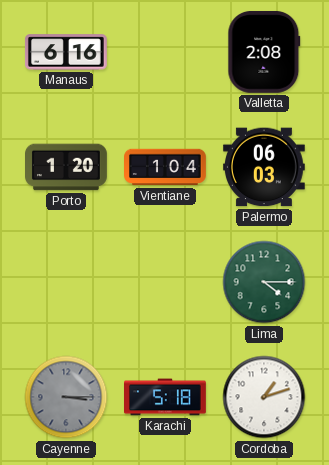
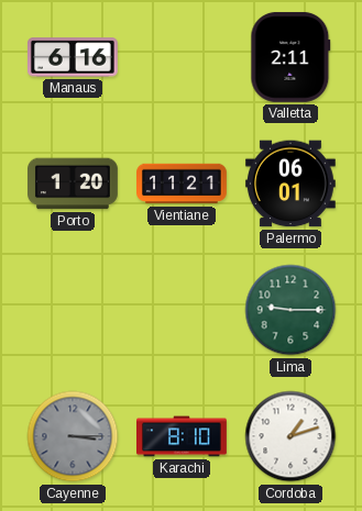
Valletta: 2:08 -> 2:11 (290, 57)
Vientiane: 1:04 -> 11:21 (183, 184)
Palermo: 06:03 -> 06:01 (290, 184)
Lima: 4:15 -> 9:15 (290, 310)
Karachi: 5:18 -> 8:10 (183, 436)
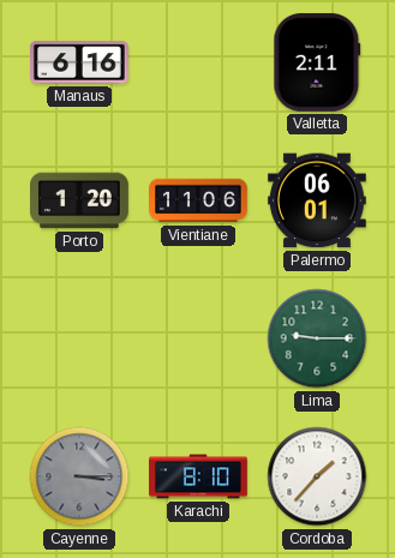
Vientiane: 11:21 -> 11:06 (199, 200)
Cordoba: 1:12 -> 1:37 (317, 476)
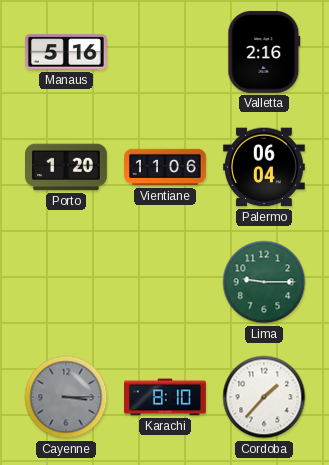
Manaus: 6:16 -> 5:16 (66, 52)
Valletta: 2:11 -> 2:16 (264, 52)
Palermo: 06:01 -> 06:04 (264, 167)
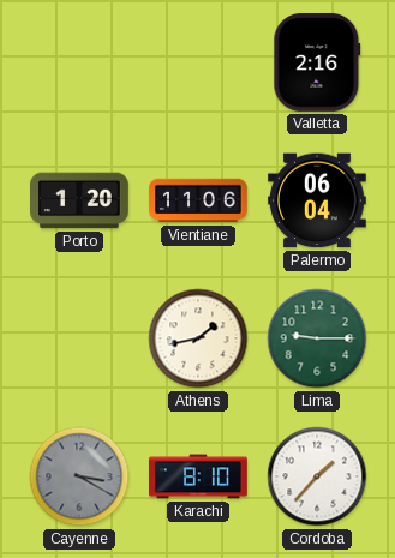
Manaus: 5:16 -> none (66, 52)
Athens: none -> 1:43 (198, 338)
Cayenne: 3:15 -> 3:20 (79, 476)
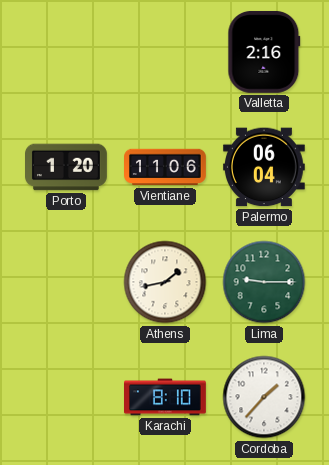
Cayenne: 3:20 -> none (79, 476)
